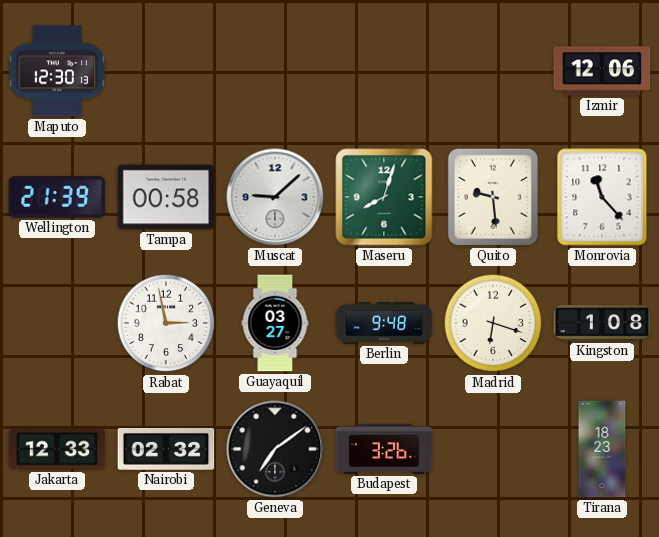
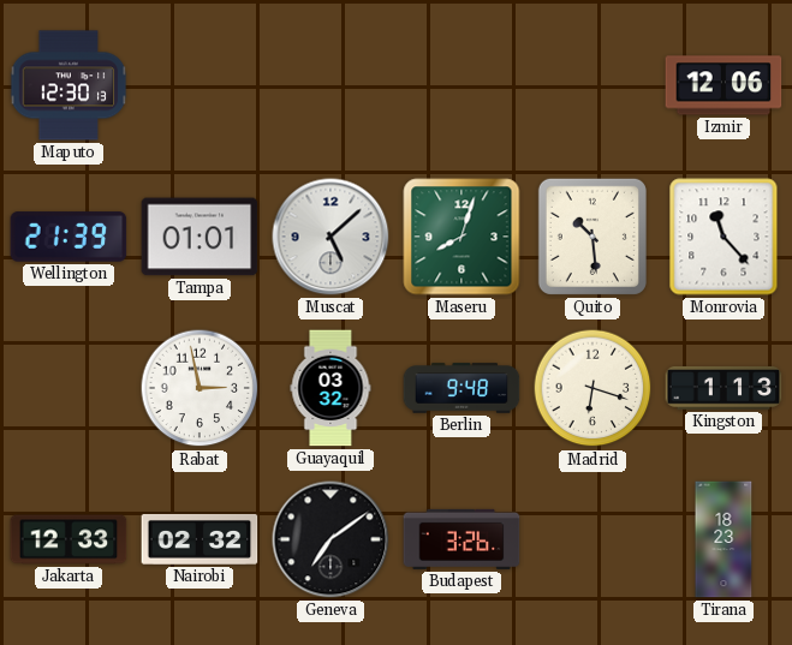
Tampa: 00:58 -> 01:01 (200, 237)
Muscat: 9:08 -> 5:08 (331, 237)
Quito: 9:29 -> 10:29 (592, 237)
Guayaquil: 03:27 -> 03:32 (331, 388)
Kingston: 1:08 -> 1:13 (723, 389)
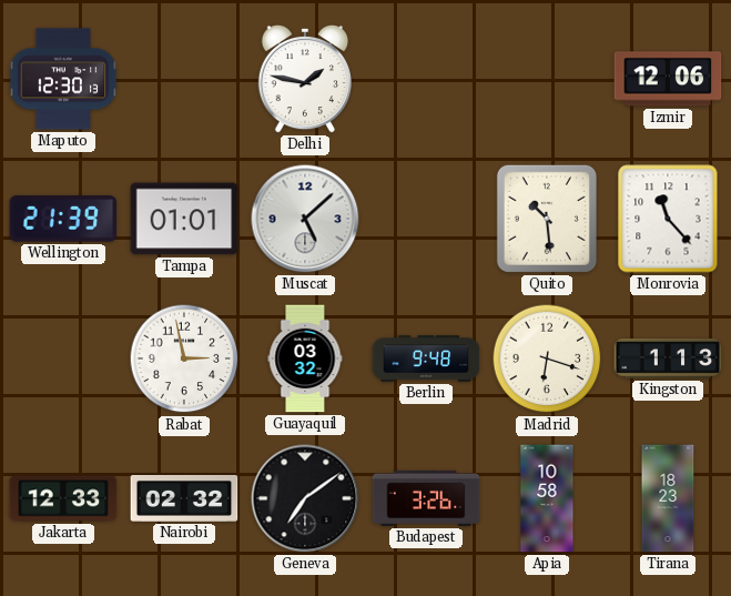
Delhi: none -> 1:47 (305, 79)
Maseru: 8:03 -> none (461, 237)
Apia: none -> 10:58 (547, 498)
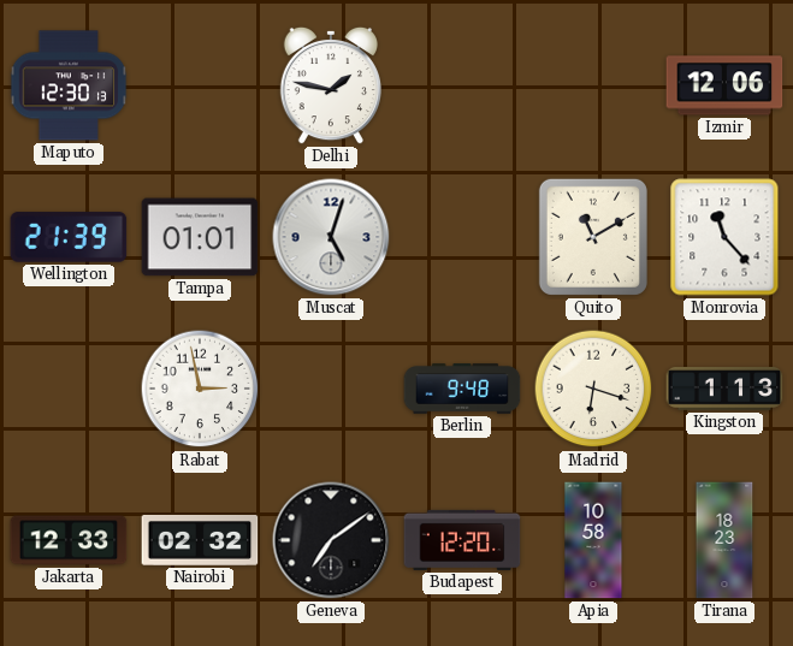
Muscat: 5:08 -> 5:03 (331, 237)
Quito: 10:29 -> 11:10 (593, 237)
Guayaquil: 03:32 -> none (305, 358)
Budapest: 3:26 -> 12:20 (462, 540)
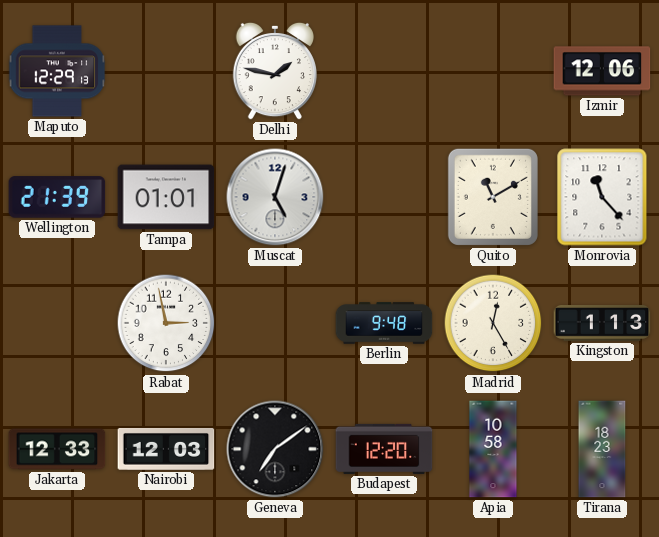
Maputo: 12:30 -> 12:29 (57, 71)
Madrid: 6:18 -> 12:25 (493, 323)
Nairobi: 02:32 -> 12:03 (166, 449)
